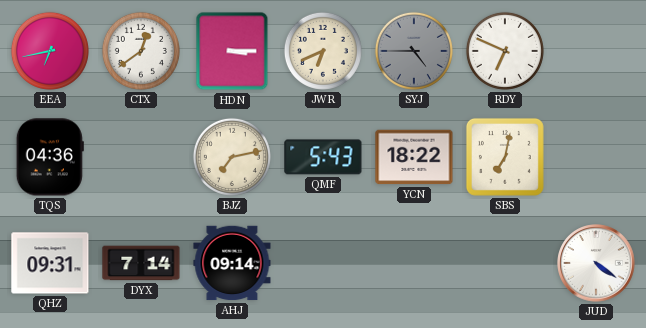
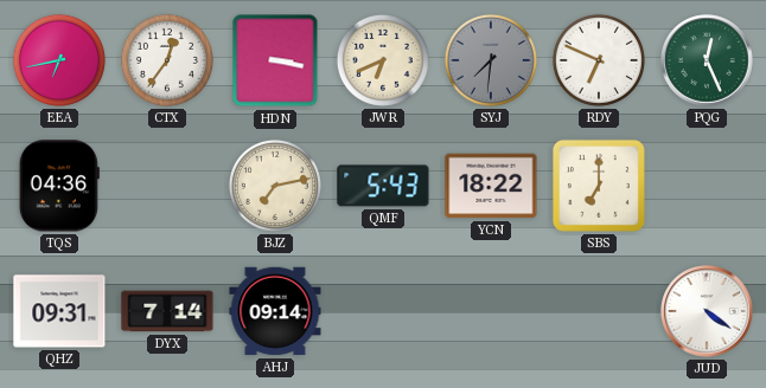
CTX: 12:39 -> 12:36 (167, 60)
HDN: 3:15 -> 3:17 (275, 60)
SYJ: 4:45 -> 7:31 (491, 60)
PQG: none -> 12:26 (707, 60)
SBS: 7:02 -> 7:00 (599, 186)
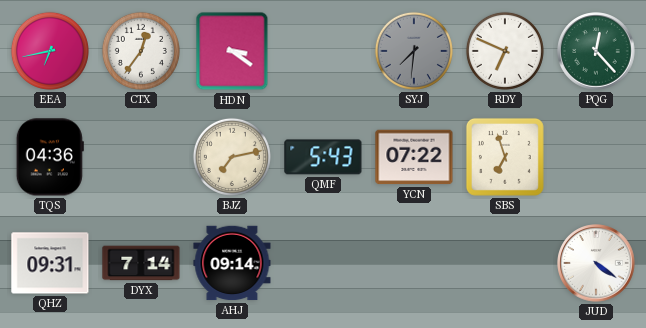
HDN: 3:17 -> 3:21 (232, 51)
JWR: 6:41 -> none (383, 60)
PQG: 12:26 -> 12:23 (596, 51)
YCN: 18:22 -> 07:22 (414, 157)
SBS: 7:00 -> 6:57 (505, 157)
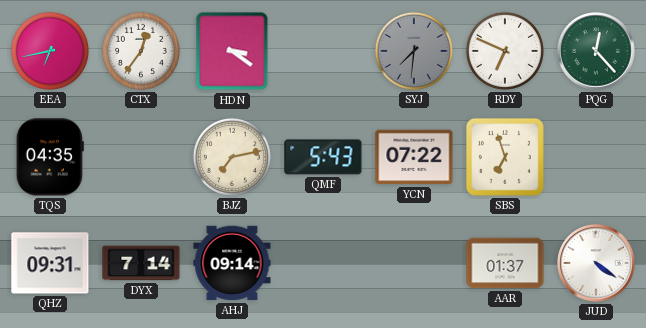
TQS: 04:36 -> 04:35 (50, 157)
AAR: none -> 01:37 (505, 263)
